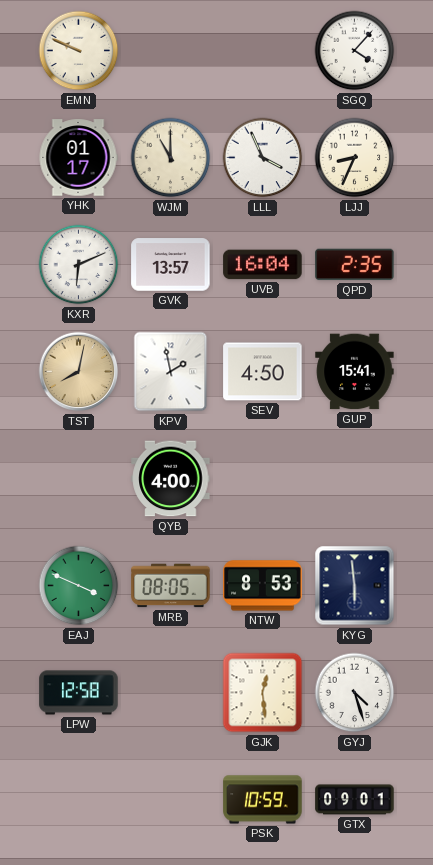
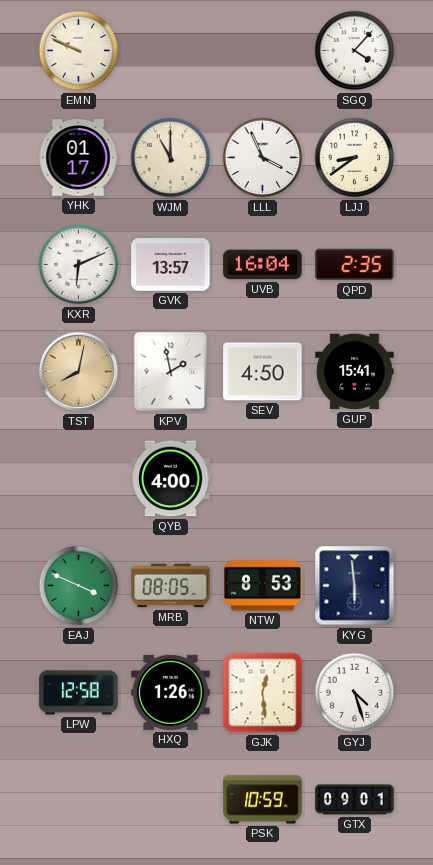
LJJ: 8:34 -> 8:39 (355, 158)
HXQ: none -> 1:26 (171, 692)
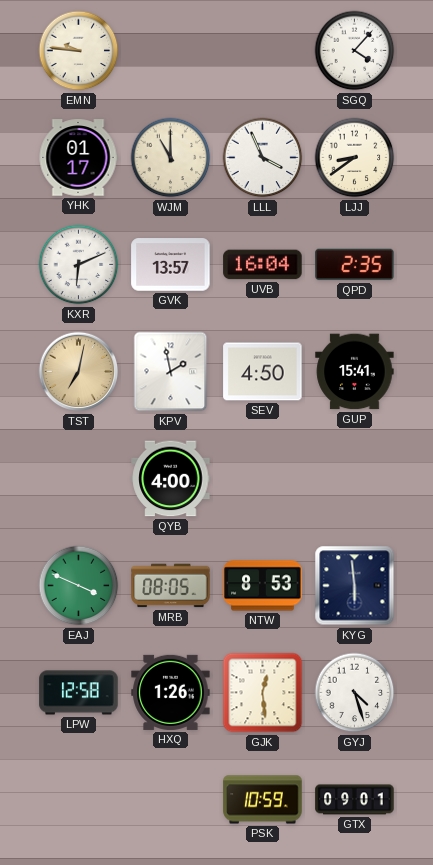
EMN: 9:49 -> 9:46 (79, 51)
TST: 8:02 -> 7:02 (79, 372)
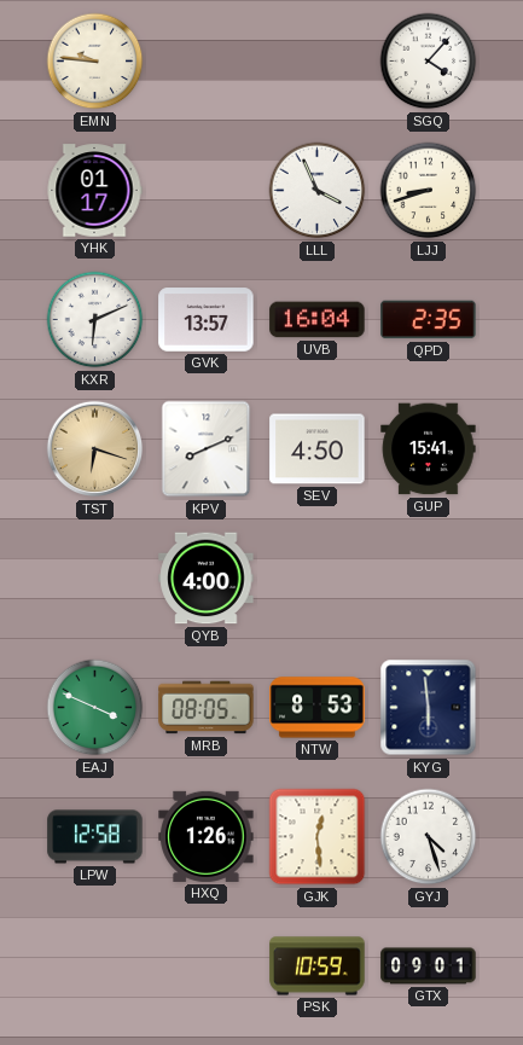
WJM: 11:00 -> none (171, 158)
LJJ: 8:39 -> 8:42 (429, 191)
TST: 7:02 -> 6:18 (95, 449)
KPV: 1:58 -> 8:11 (207, 449)
